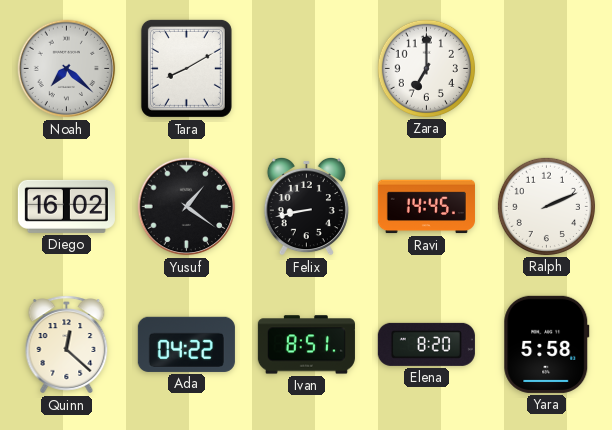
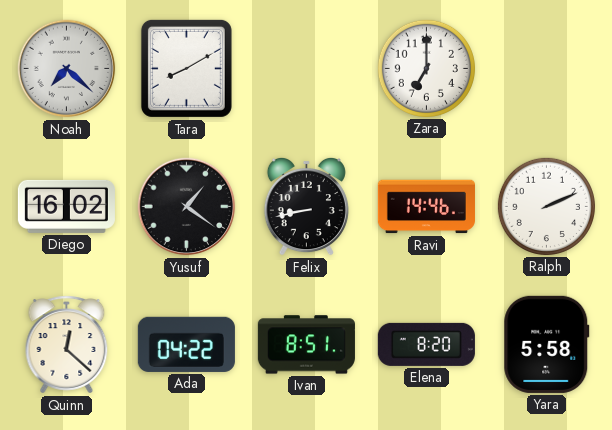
Ravi: 14:45 -> 14:46 (426, 207)
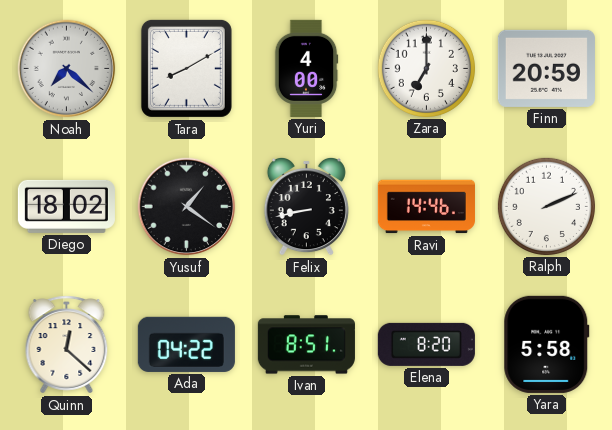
Yuri: none -> 4:00 (306, 68)
Finn: none -> 20:59 (546, 68)
Diego: 16:02 -> 18:02 (66, 206)
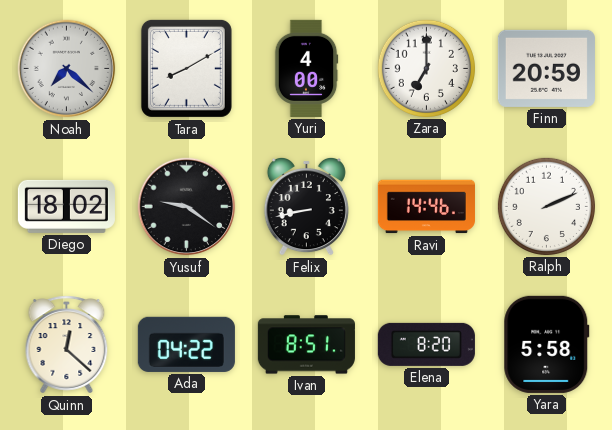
Yusuf: 1:21 -> 9:21 (187, 207)
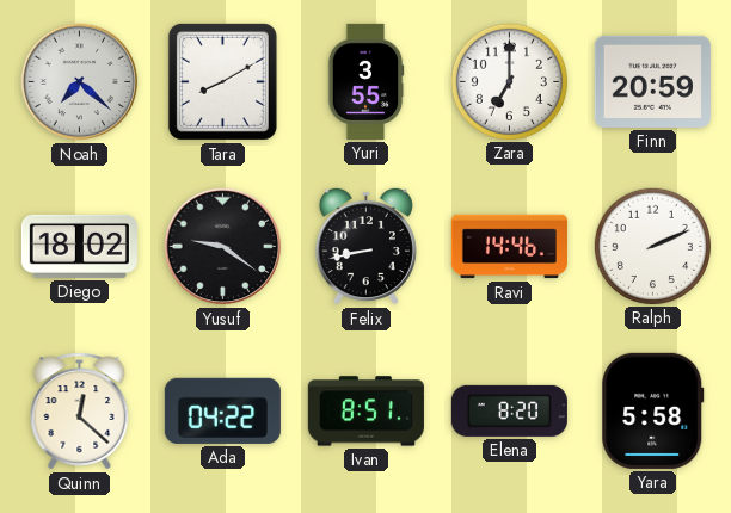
Yuri: 4:00 -> 3:55 (365, 81)
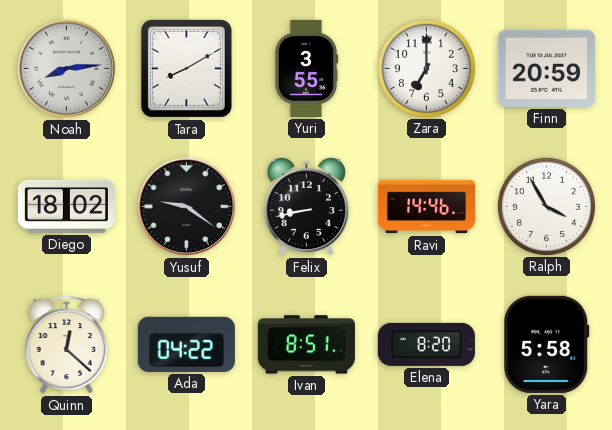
Noah: 7:22 -> 8:14 (67, 69)
Ralph: 2:11 -> 3:55 (546, 206)
